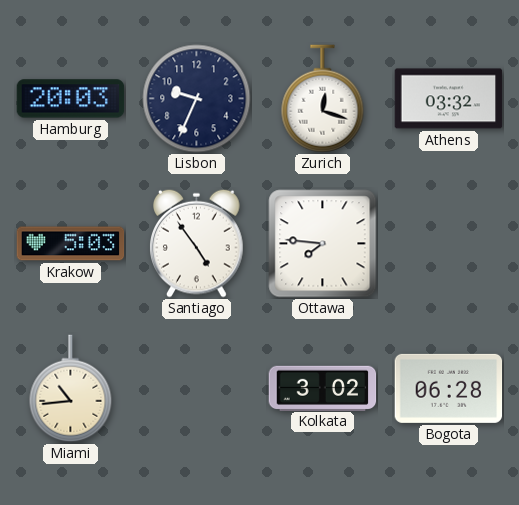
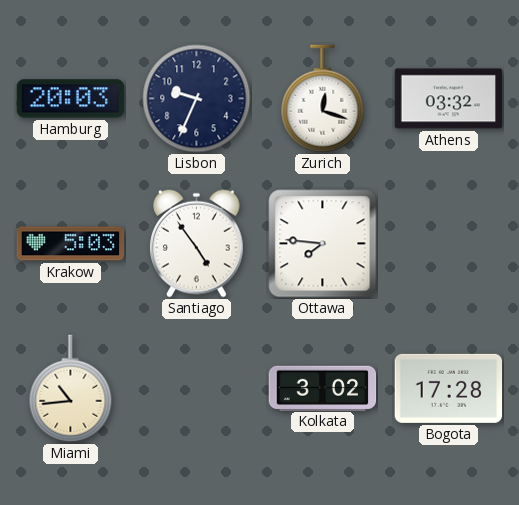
Bogota: 06:28 -> 17:28 (449, 388)
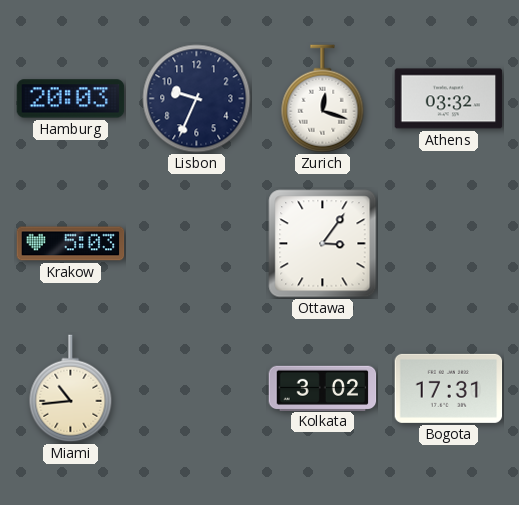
Santiago: 4:54 -> none (197, 243)
Ottawa: 7:46 -> 3:06 (323, 244)
Bogota: 17:28 -> 17:31 (449, 388)
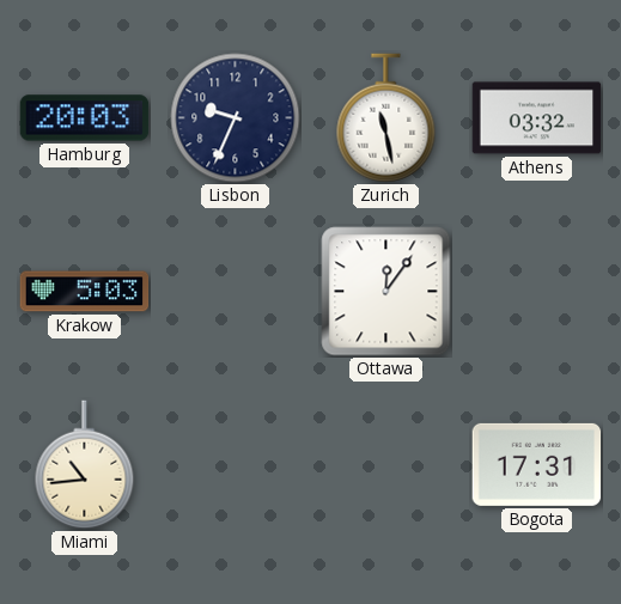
Zurich: 12:18 -> 11:28 (386, 118)
Ottawa: 3:06 -> 12:06 (386, 292)
Kolkata: 3:02 -> none (323, 388)
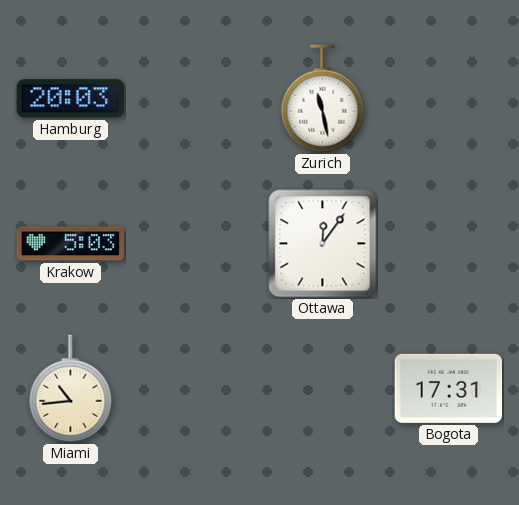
Lisbon: 9:34 -> none (236, 118)
Athens: 03:32 -> none (537, 118)
